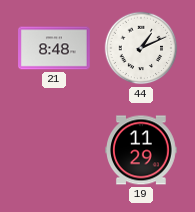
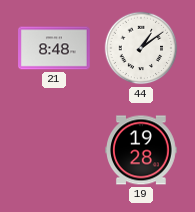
44: 1:11 -> 1:09 (141, 48)
19: 11:29 -> 19:28 (142, 150)
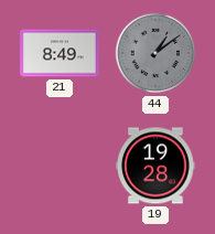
21: 8:48 -> 8:49 (60, 53)
44 dial: white -> grey (155, 53)
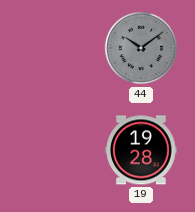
21: 8:49 -> none (60, 53)
44: 1:09 -> 10:09 (141, 48)
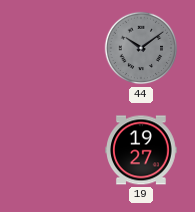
19: 19:28 -> 19:27 (142, 150)
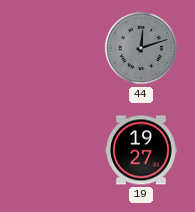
44: 10:09 -> 12:12 (141, 48)
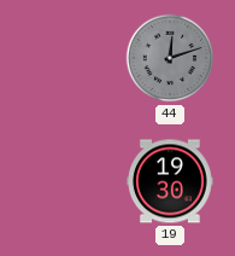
19: 19:27 -> 19:30 (171, 181)
